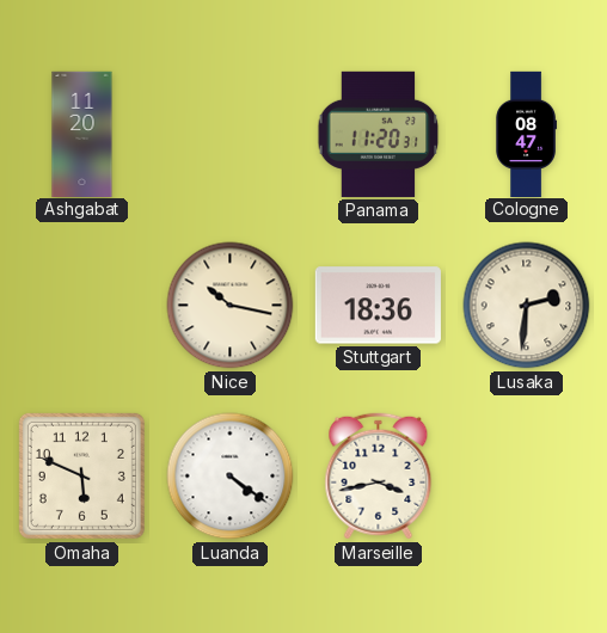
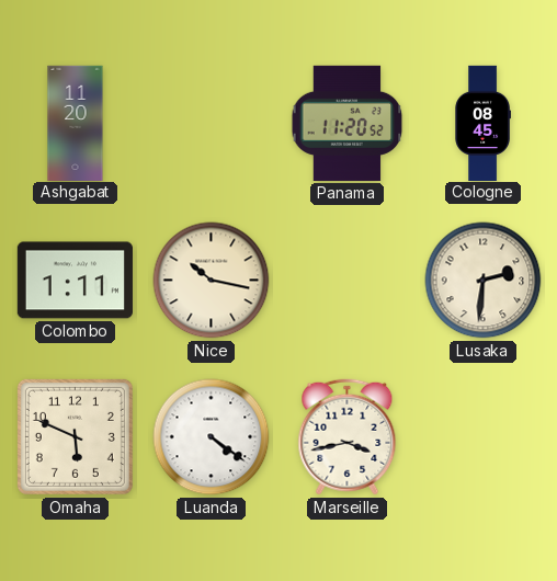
Panama: 11:20:31 -> 11:20:52 (348, 123)
Cologne: 08:47 -> 08:45 (482, 123)
Colombo: none -> 1:11 (75, 281)
Stuttgart: 18:36 -> none (378, 306)
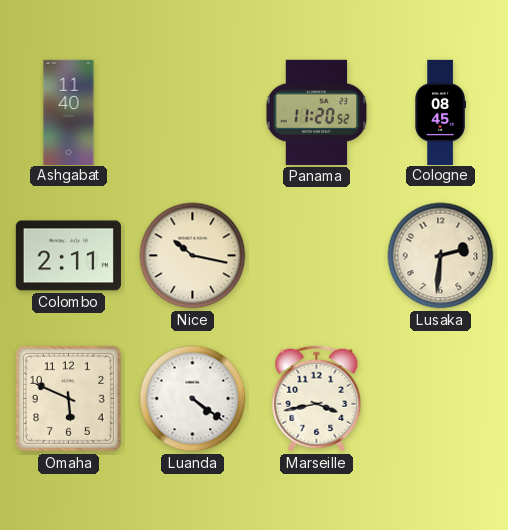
Ashgabat: 11:20 -> 11:40 (69, 112)
Colombo: 1:11 -> 2:11 (68, 256)
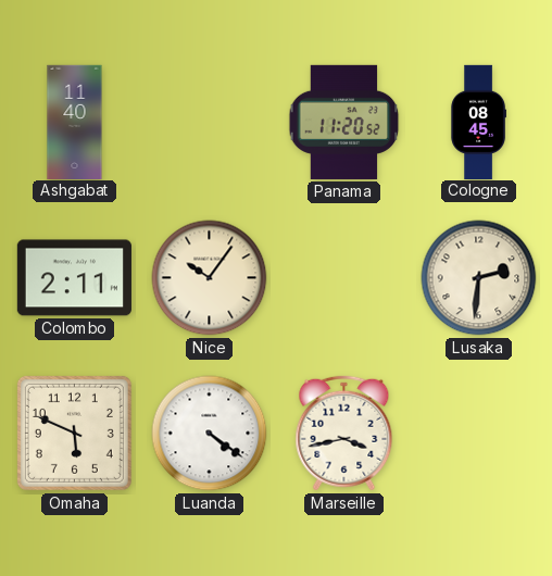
Nice: 10:17 -> 10:06 (210, 278)
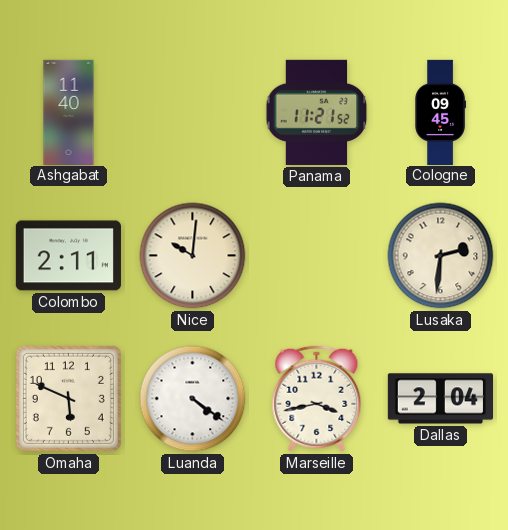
Panama: 11:20 -> 11:21 (317, 112)
Cologne: 08:45 -> 09:45 (440, 112)
Nice: 10:06 -> 10:01 (193, 256)
Dallas: none -> 2:04 (440, 399)
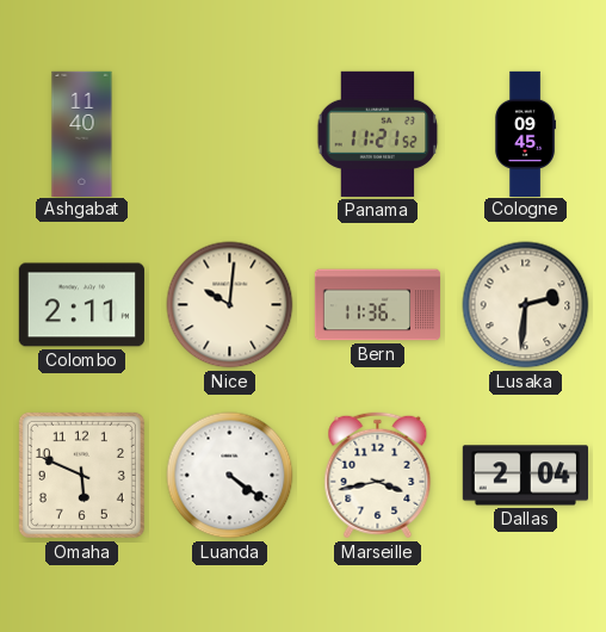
Bern: none -> 11:36 (378, 305)
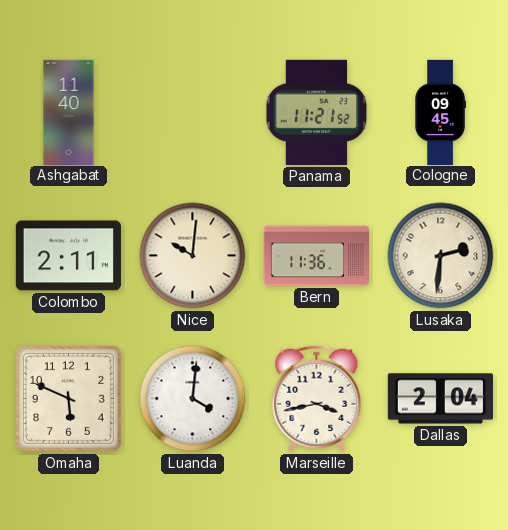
Luanda: 4:21 -> 4:01 (193, 399)
